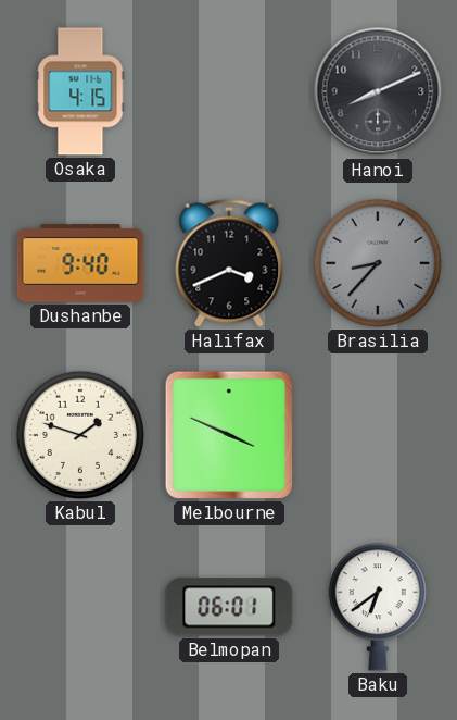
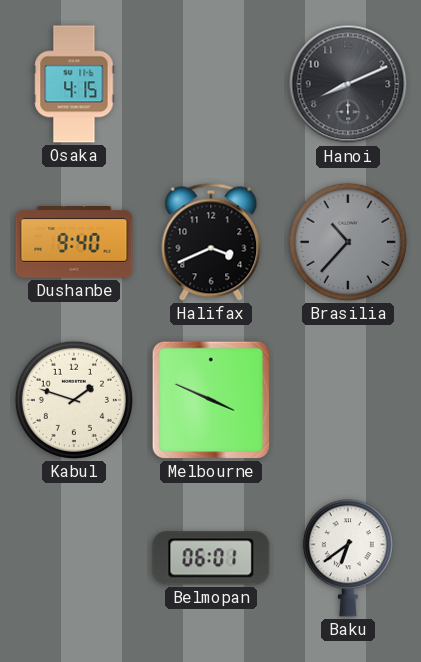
Brasilia: 8:37 -> 10:37 (348, 242)
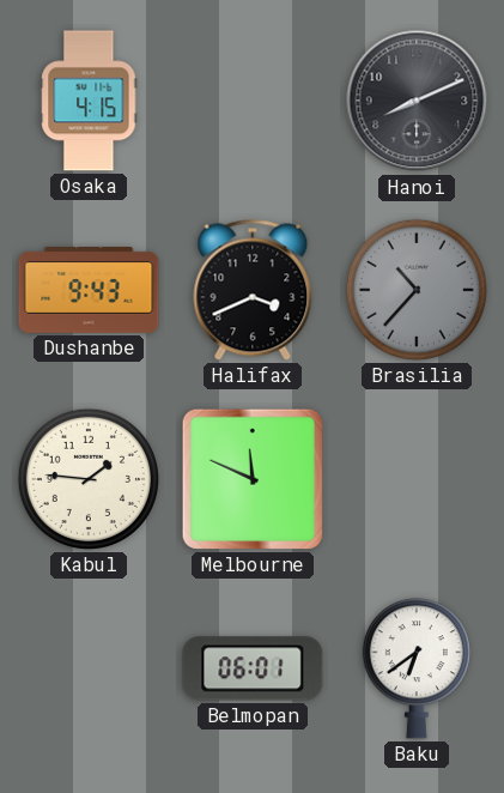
Dushanbe: 9:40 -> 9:43 (89, 291)
Kabul: 1:48 -> 1:46 (89, 479)
Melbourne: 3:49 -> 11:49 (253, 479)
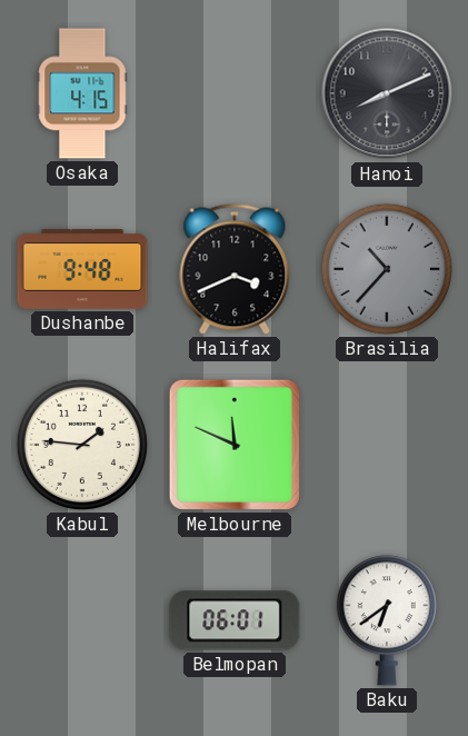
Dushanbe: 9:43 -> 9:48 (82, 270)
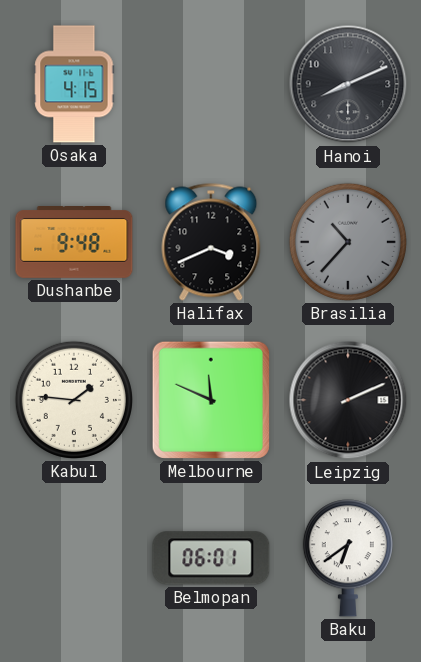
Leipzig: none -> 2:11 (348, 400)
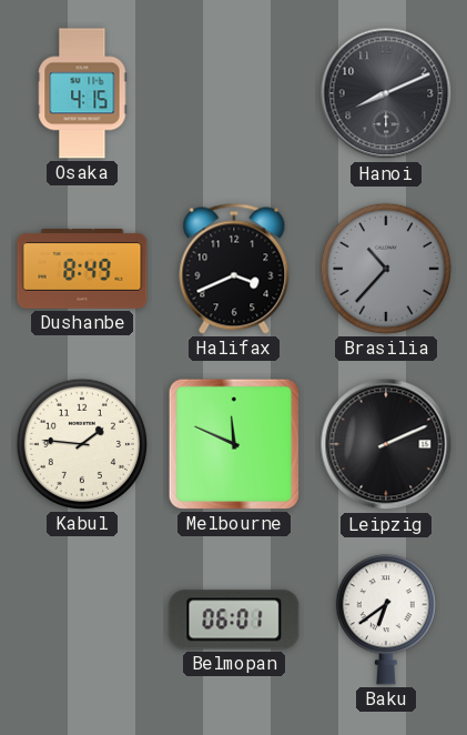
Dushanbe: 9:48 -> 8:49 (82, 270)
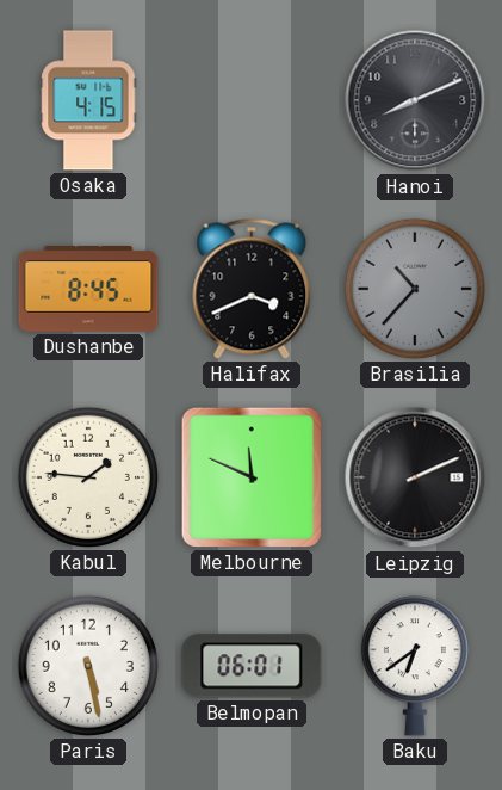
Dushanbe: 8:49 -> 8:45 (88, 290)
Paris: none -> 5:28 (88, 666)
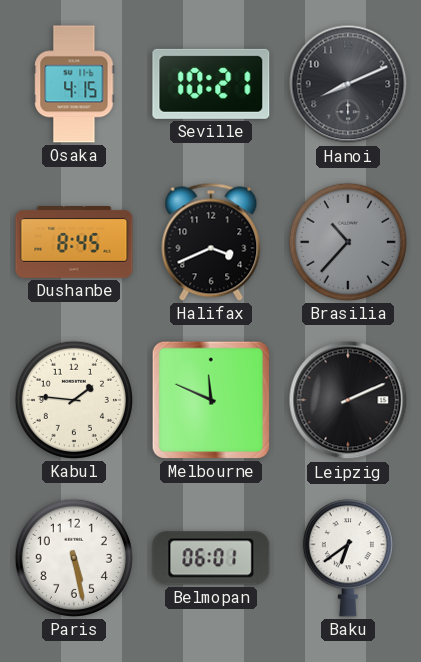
Seville: none -> 10:21 (211, 84)
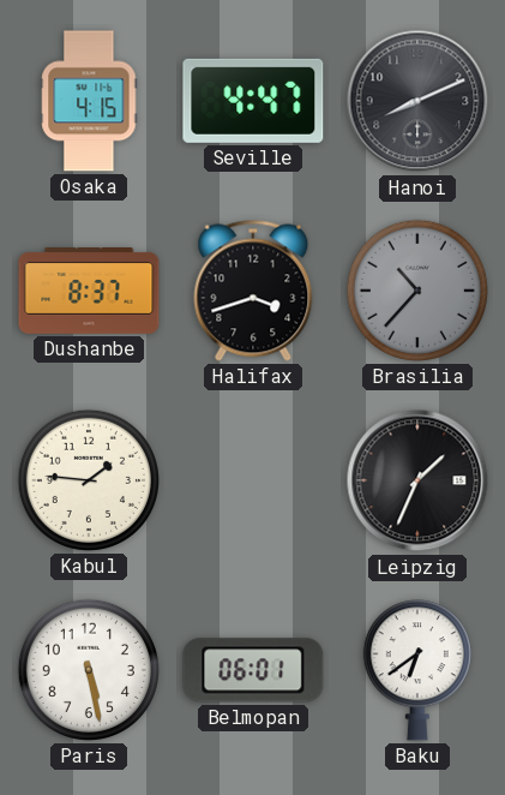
Seville: 10:21 -> 4:47 (253, 101)
Dushanbe: 8:45 -> 8:37 (89, 292)
Halifax: 3:41 -> 3:42 (253, 291)
Melbourne: 11:49 -> none (211, 400)
Leipzig: 2:11 -> 1:34 (417, 480)
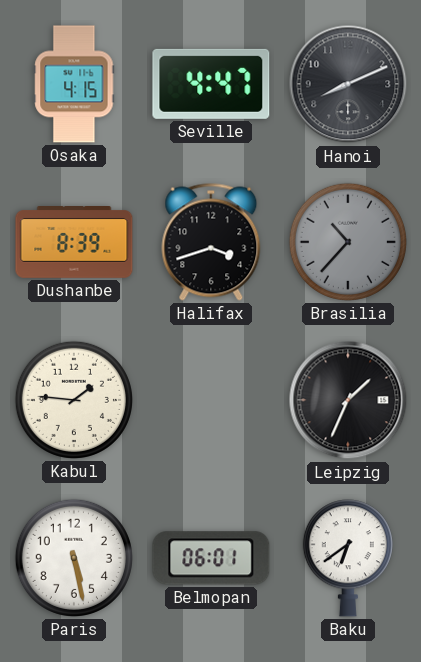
Dushanbe: 8:37 -> 8:39 (74, 243)
